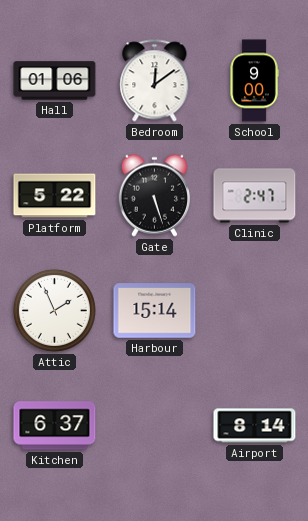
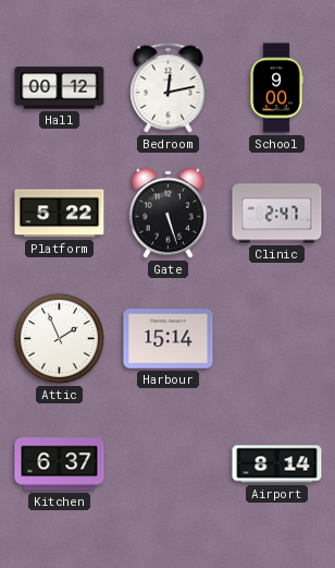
Hall: 01:06 -> 00:12 (60, 88)
Bedroom: 12:09 -> 12:13 (169, 88)
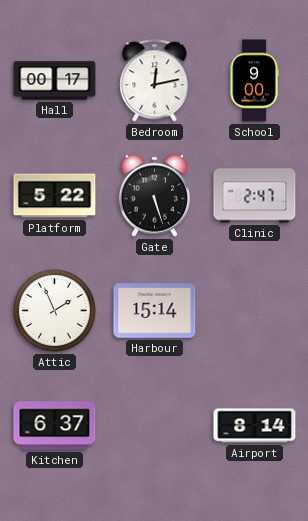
Hall: 00:12 -> 00:17 (55, 81)
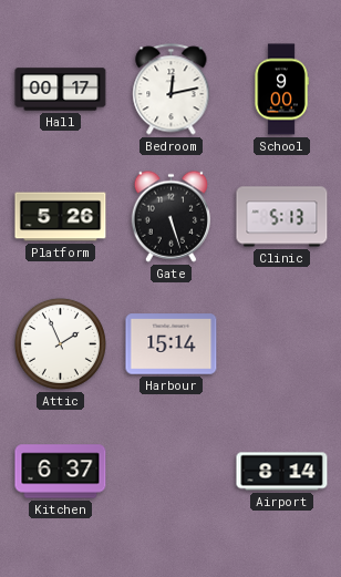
Platform: 5:22 -> 5:26 (61, 217)
Clinic: 2:47 -> 5:13 (282, 217)
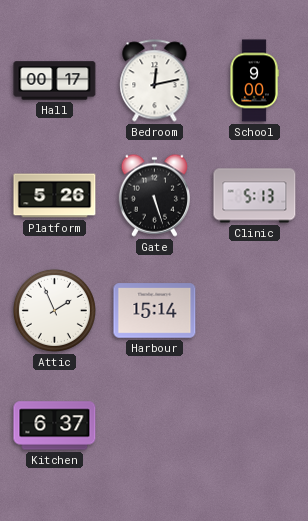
Airport: 8:14 -> none (282, 472)
